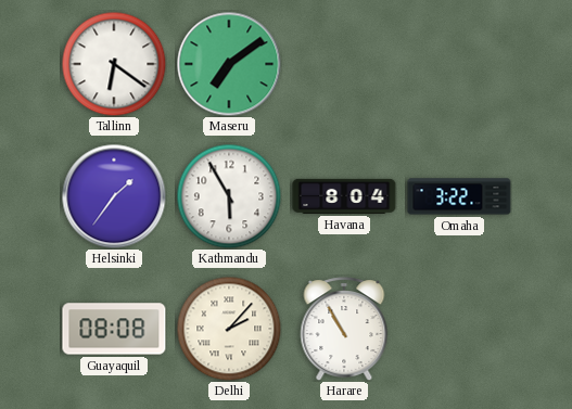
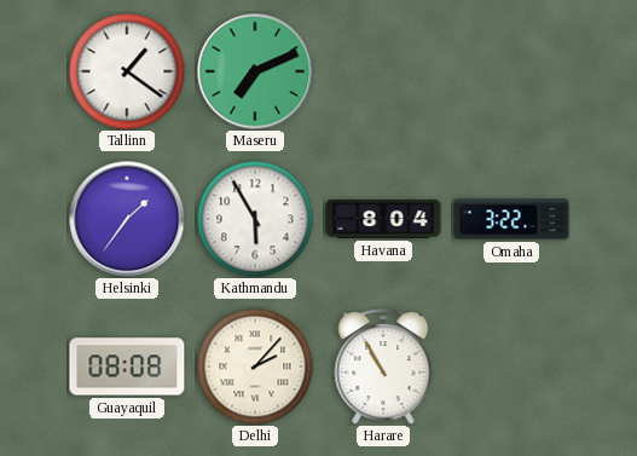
Tallinn: 6:21 -> 1:21 (127, 71)
Maseru: 7:09 -> 7:11 (255, 71)
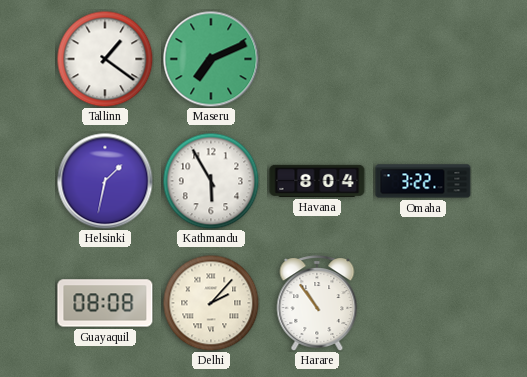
Helsinki: 1:36 -> 1:32 (105, 181)
Harare: 10:55 -> 10:54 (317, 303)
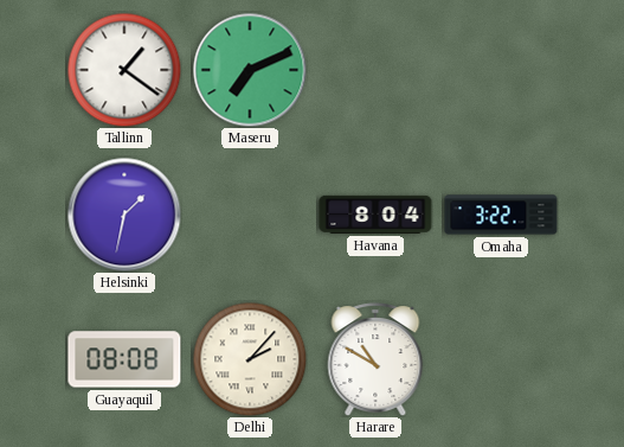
Kathmandu: 5:55 -> none (211, 181)
Harare: 10:54 -> 10:50 (375, 359)
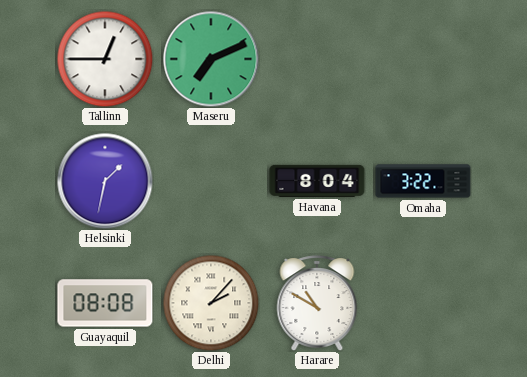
Tallinn: 1:21 -> 12:45 (105, 59)
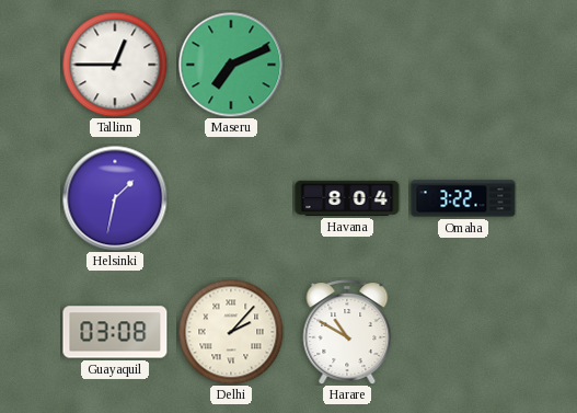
Guayaquil: 08:08 -> 03:08 (115, 332)
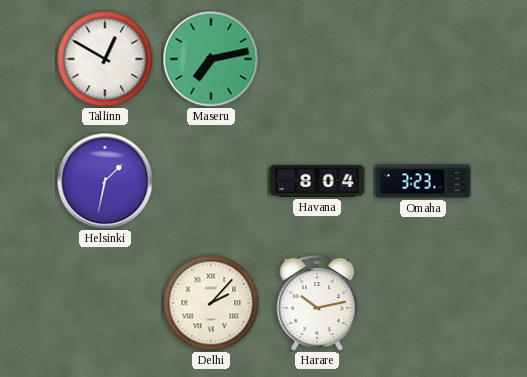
Tallinn: 12:45 -> 12:50 (105, 59)
Maseru: 7:11 -> 7:13 (211, 59)
Omaha: 3:22 -> 3:23 (423, 181)
Guayaquil: 03:08 -> none (115, 332)
Harare: 10:50 -> 10:13 (317, 303)
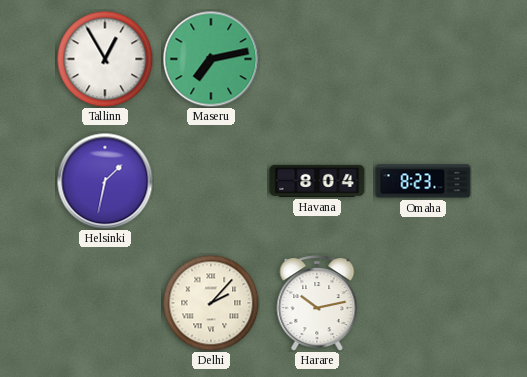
Tallinn: 12:50 -> 12:55 (105, 59)
Omaha: 3:23 -> 8:23 (423, 181)
